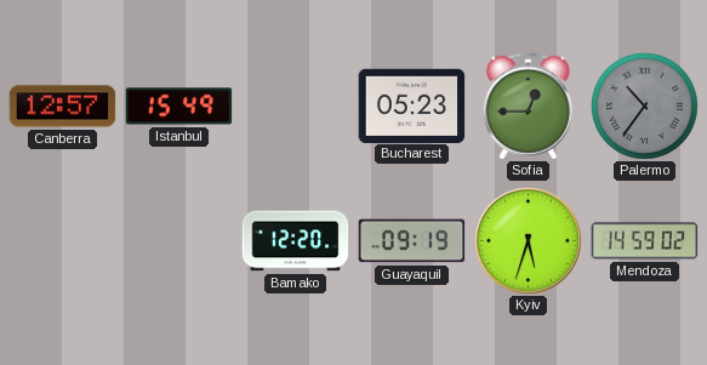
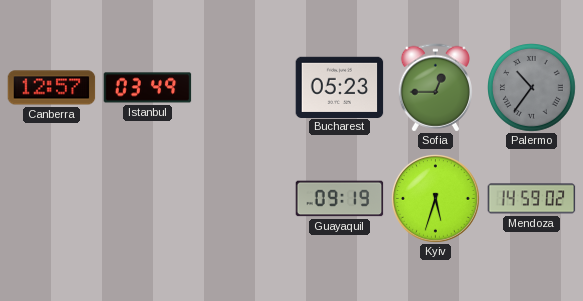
Istanbul: 15:49 -> 03:49 (148, 88)
Bamako: 12:20 -> none (296, 241)
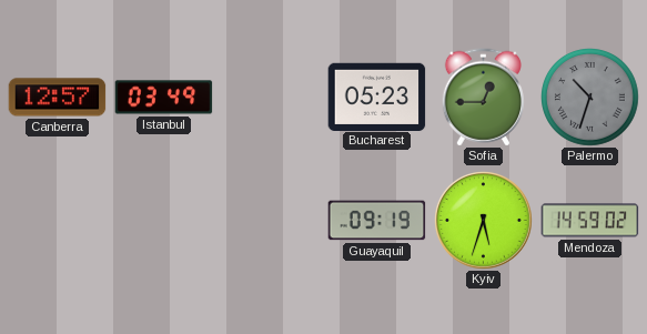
Palermo: 10:36 -> 10:33 (590, 98)
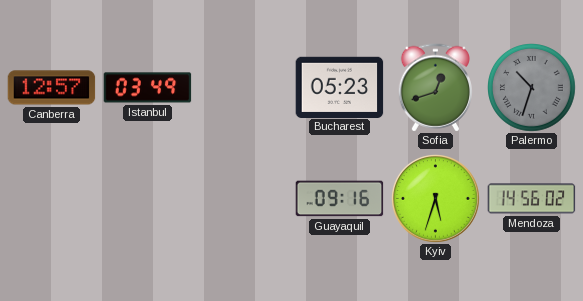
Sofia: 12:45 -> 12:42 (435, 88)
Guayaquil: 09:19 -> 09:16 (340, 199)
Mendoza: 14:59 -> 14:56 (532, 199)
